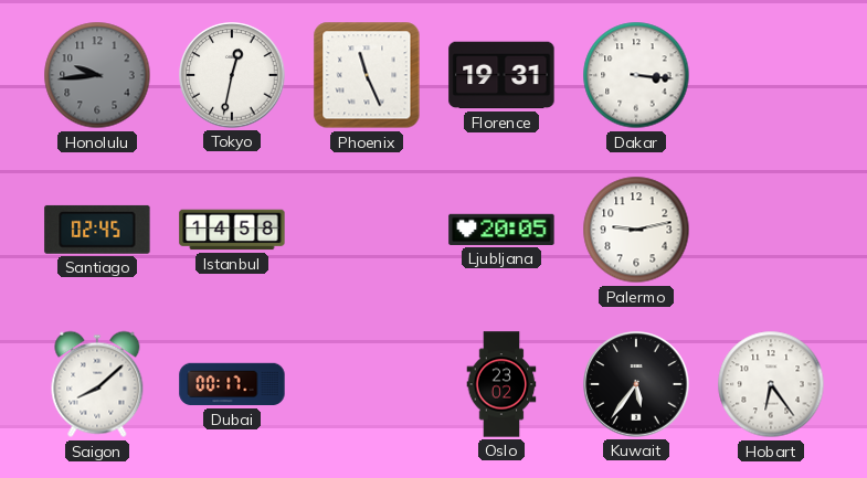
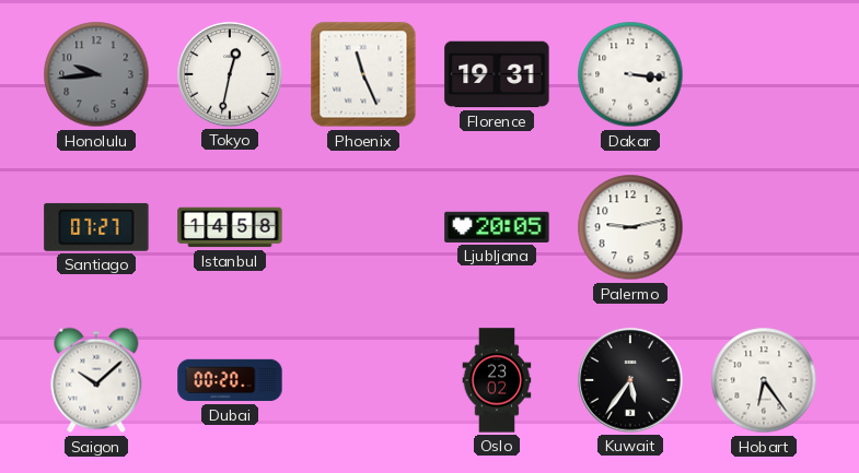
Santiago: 02:45 -> 07:27 (96, 227)
Saigon: 8:08 -> 10:08 (96, 380)
Dubai: 00:17 -> 00:20 (230, 380)
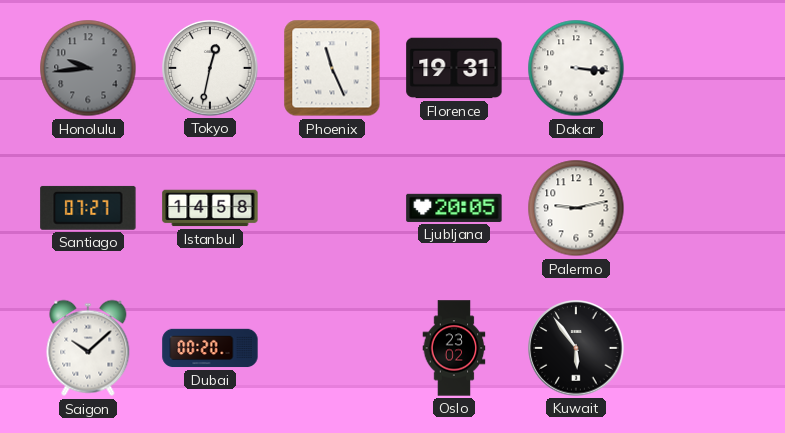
Kuwait: 5:36 -> 5:54 (576, 348)
Hobart: 6:24 -> none (764, 380)
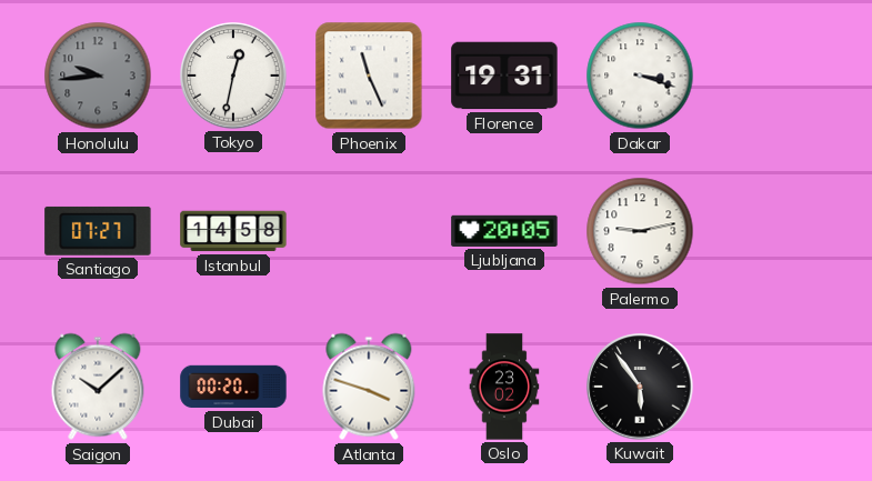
Dakar: 3:16 -> 3:18 (640, 76)
Atlanta: none -> 3:48 (369, 387)
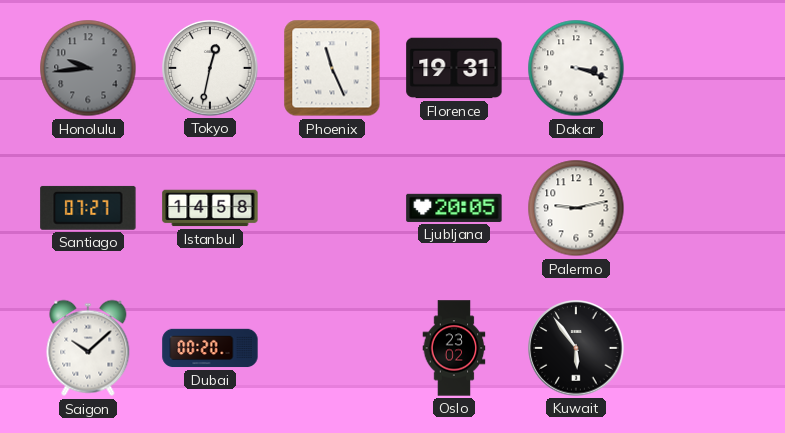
Atlanta: 3:48 -> none (369, 387)
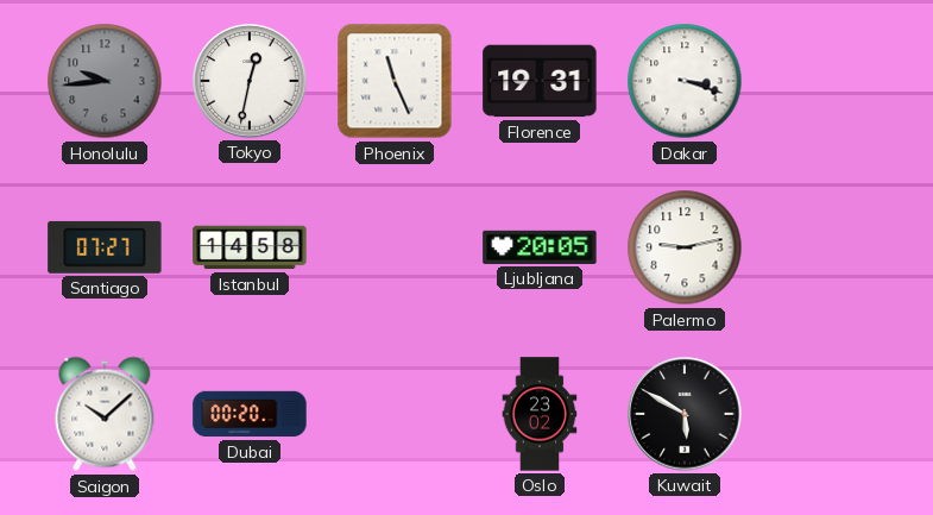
Kuwait: 5:54 -> 5:50 (685, 414)
